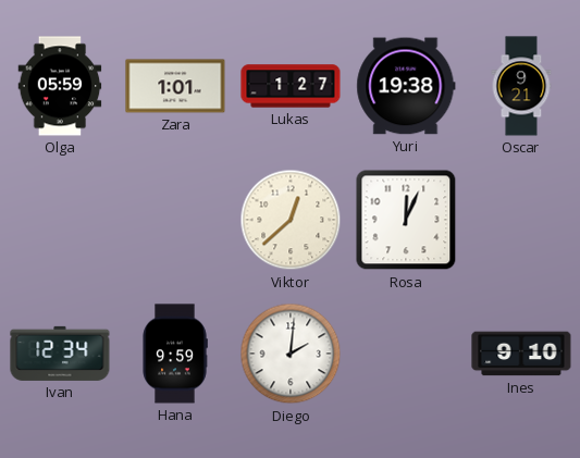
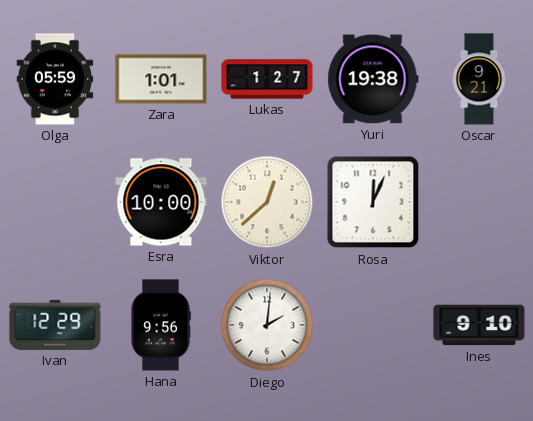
Esra: none -> 10:00 (161, 202)
Ivan: 12:34 -> 12:29 (55, 325)
Hana: 9:59 -> 9:56 (161, 325)
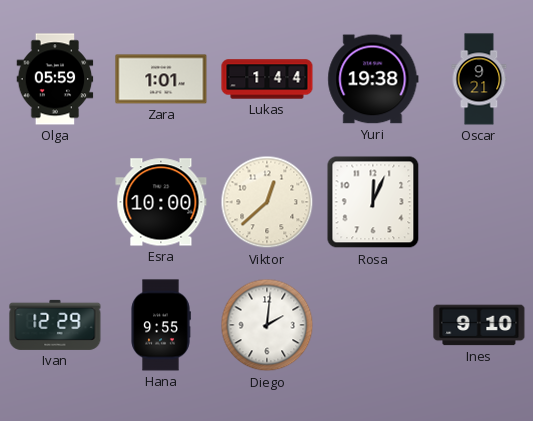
Lukas: 1:27 -> 1:44 (267, 79)
Hana: 9:56 -> 9:55 (161, 325)
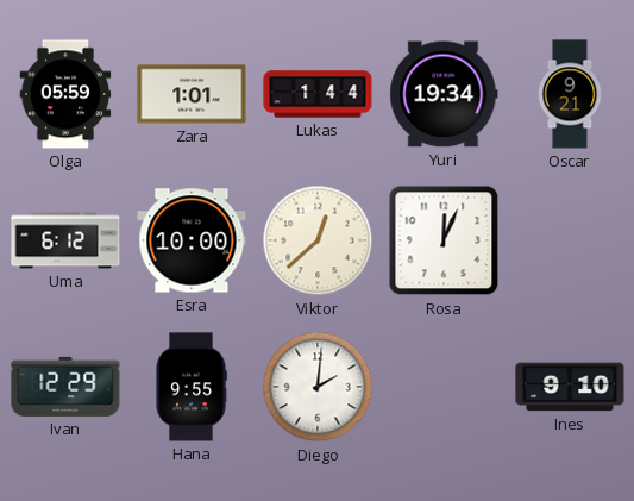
Yuri: 19:38 -> 19:34 (444, 94)
Uma: none -> 6:12 (65, 240)
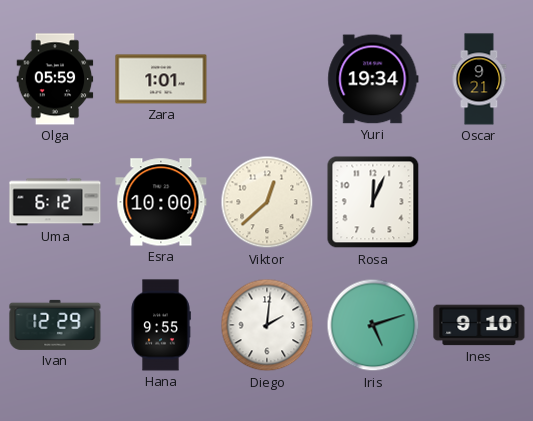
Lukas: 1:44 -> none (318, 94)
Iris: none -> 5:12 (373, 325)
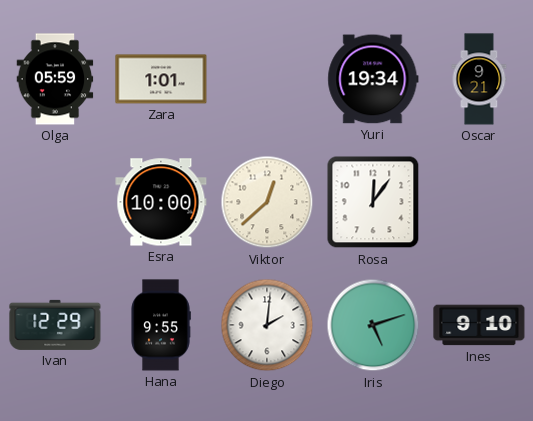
Uma: 6:12 -> none (55, 202)
Rosa: 12:04 -> 12:06 (373, 202)
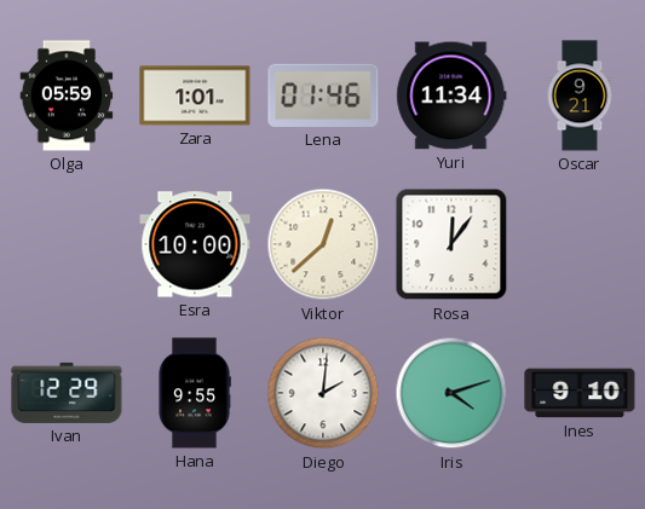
Lena: none -> 01:46 (323, 96)
Yuri: 19:34 -> 11:34 (451, 96)
Iris: 5:12 -> 4:12 (451, 393)
